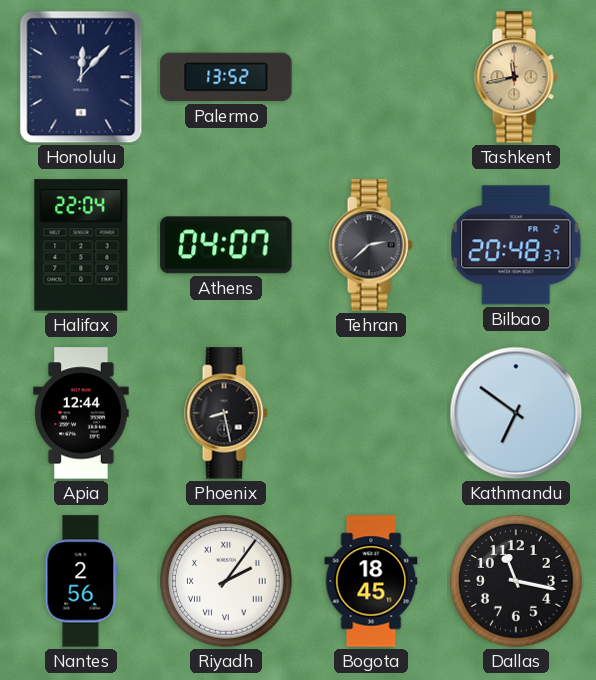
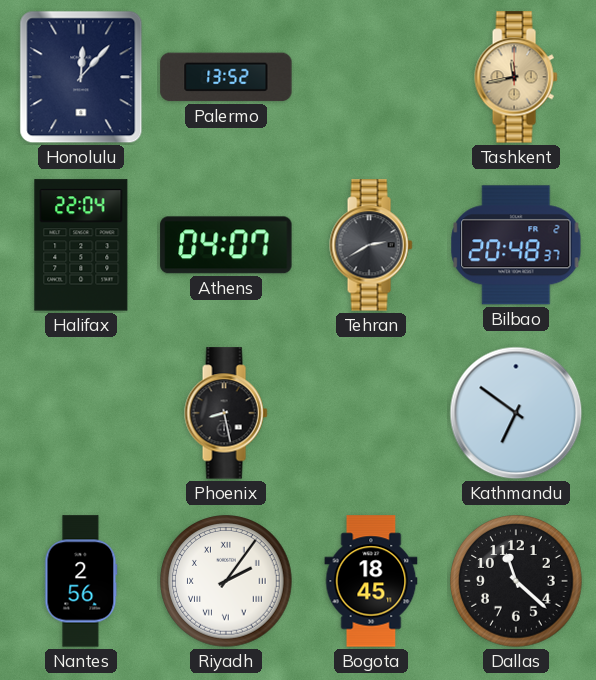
Tehran: 2:38 -> 2:40 (371, 245)
Apia: 12:44 -> none (81, 413)
Dallas: 11:17 -> 11:22 (516, 581)
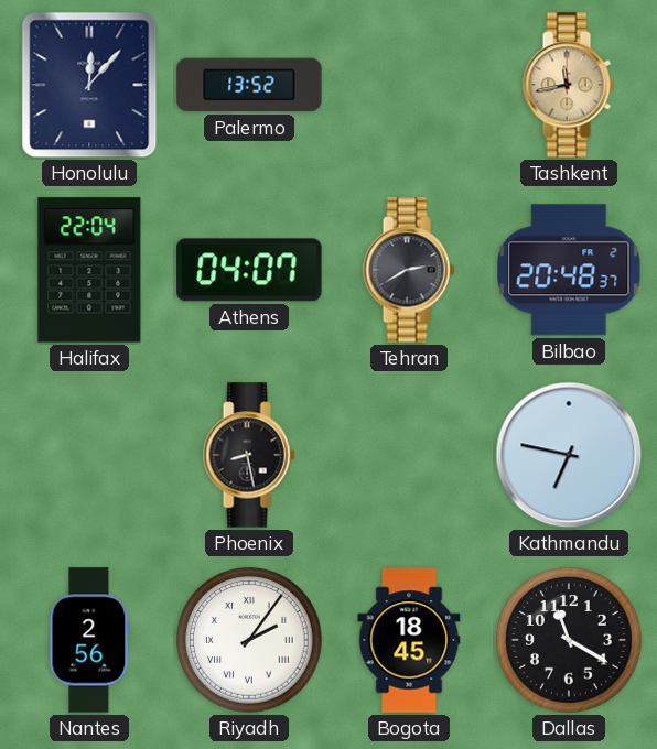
Kathmandu: 6:51 -> 6:47 (569, 455)
Dallas: 11:22 -> 11:20 (569, 640)
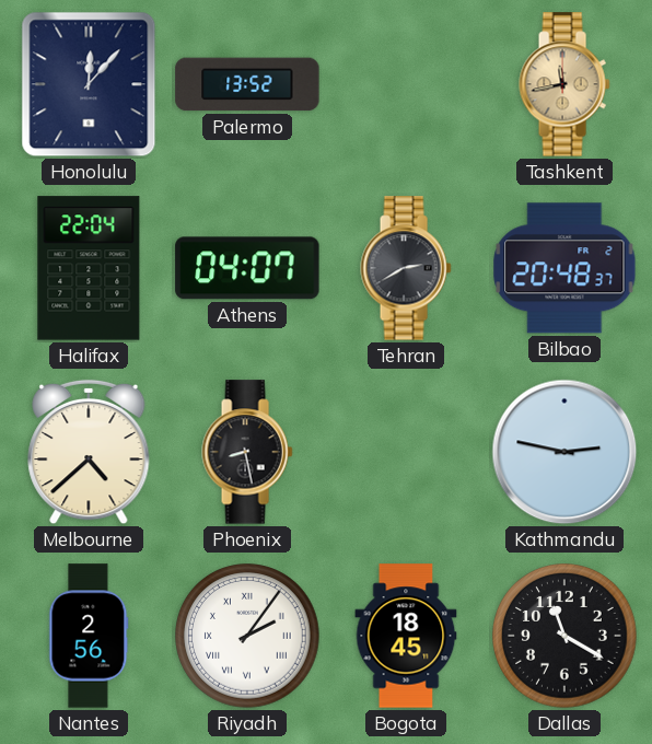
Melbourne: none -> 4:38 (89, 452)
Kathmandu: 6:47 -> 2:47 (564, 452)
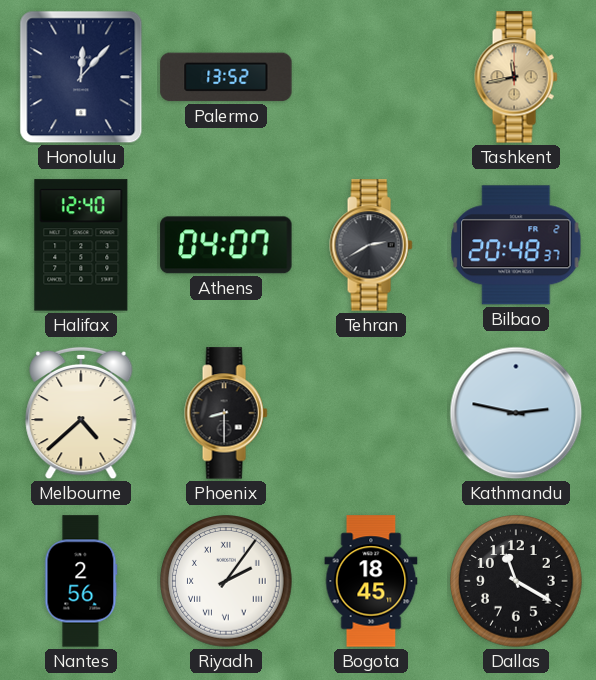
Halifax: 22:04 -> 12:40 (81, 245)
Phoenix: 8:28 -> 8:30 (226, 413)
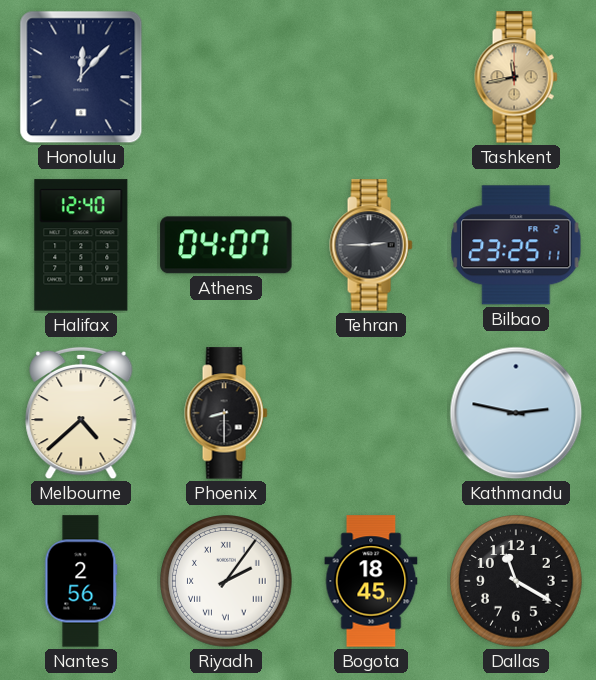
Palermo: 13:52 -> none (226, 77)
Tehran: 2:40 -> 2:45 (371, 245)
Bilbao: 20:48 -> 23:25 (516, 245)
